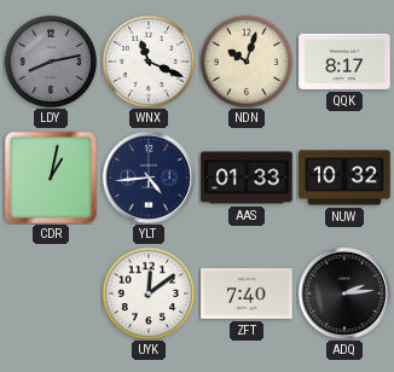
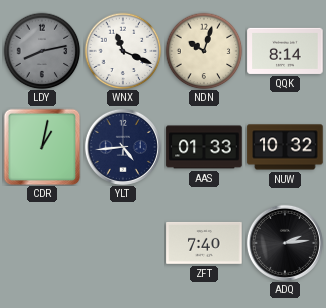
QQK: 8:17 -> 8:14 (285, 51)
UYK: 12:09 -> none (149, 293)
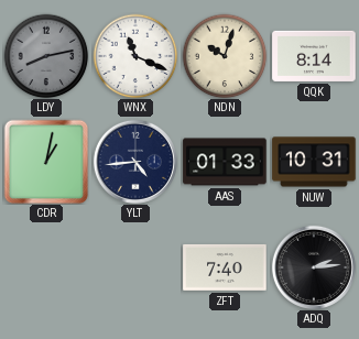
NUW: 10:32 -> 10:31 (314, 162)
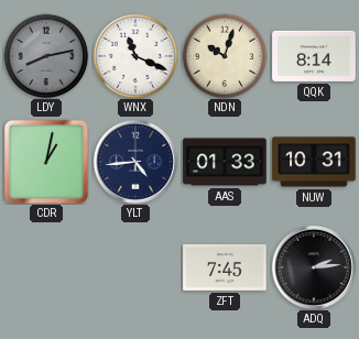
ZFT: 7:40 -> 7:45 (225, 267)
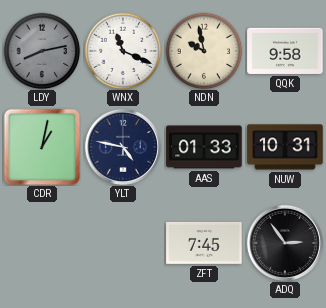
NDN: 10:03 -> 9:58 (204, 51)
QQK: 8:14 -> 9:58 (285, 51)
YLT: 4:44 -> 4:47 (123, 147)
ADQ: 2:14 -> 2:54 (285, 243)
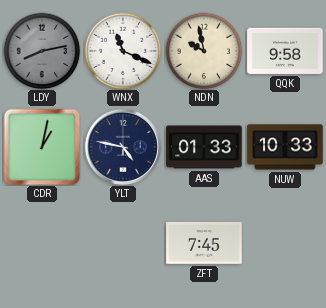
NUW: 10:31 -> 10:33 (285, 147)
ADQ: 2:54 -> none (285, 243)
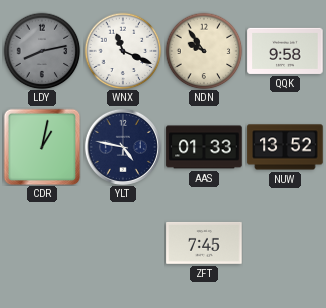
NDN: 9:58 -> 9:54 (204, 51)
NUW: 10:33 -> 13:52 (285, 147)
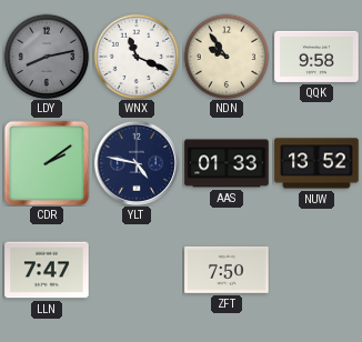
CDR: 1:02 -> 2:09 (47, 163)
LLN: none -> 7:47 (47, 270)
ZFT: 7:45 -> 7:50 (227, 270)
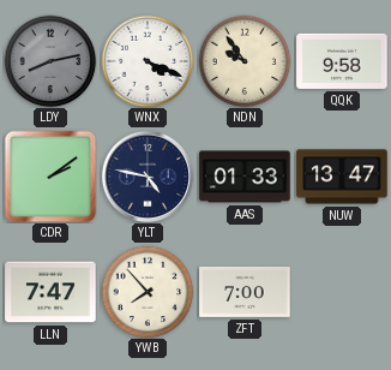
WNX: 11:19 -> 4:19 (148, 61)
NUW: 13:52 -> 13:47 (342, 177)
YWB: none -> 7:53 (148, 292)
ZFT: 7:50 -> 7:00 (245, 292)
